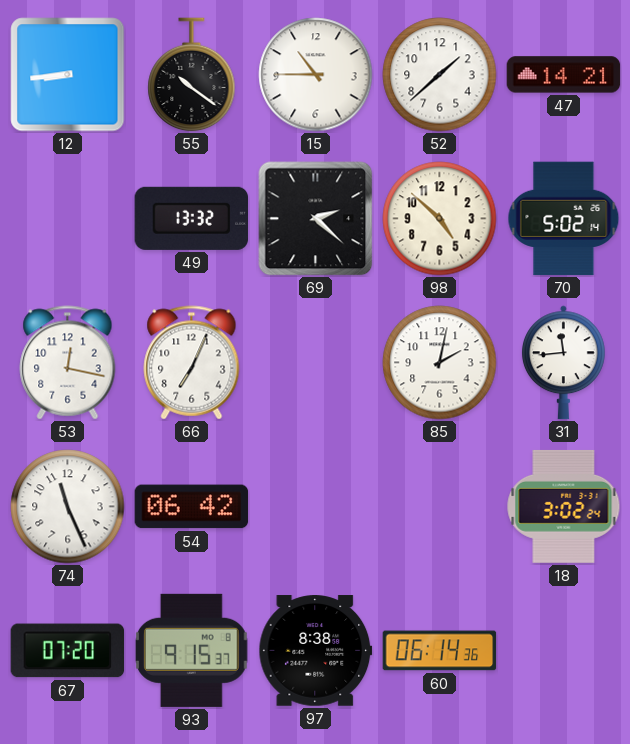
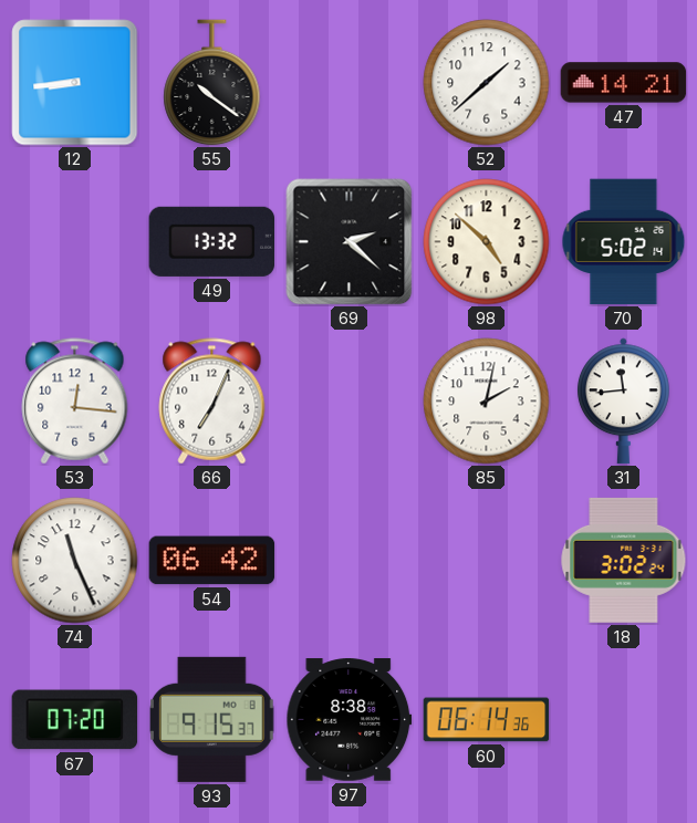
15: 10:45 -> none (316, 75)
53: 12:17 -> 12:16 (75, 402)
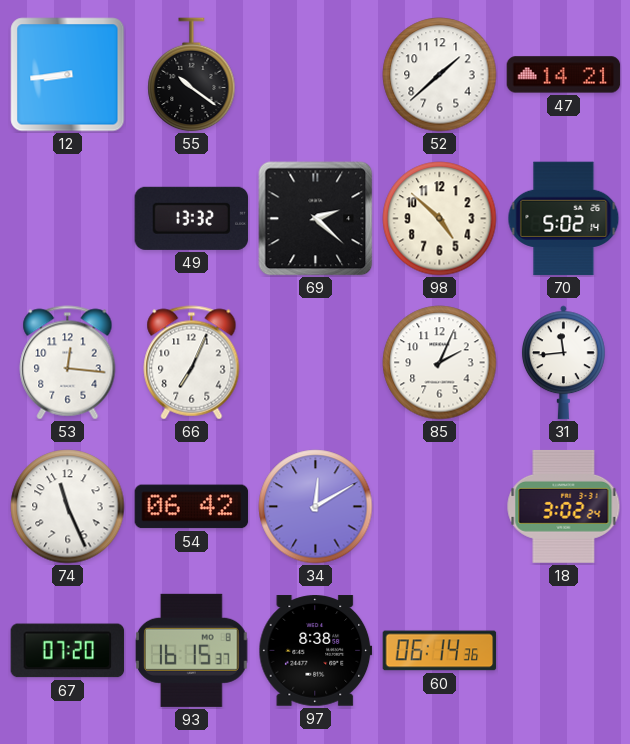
85: 2:02 -> 2:04 (440, 363)
34: none -> 12:10 (316, 507)
93: 9:15 -> 16:15 (192, 650)
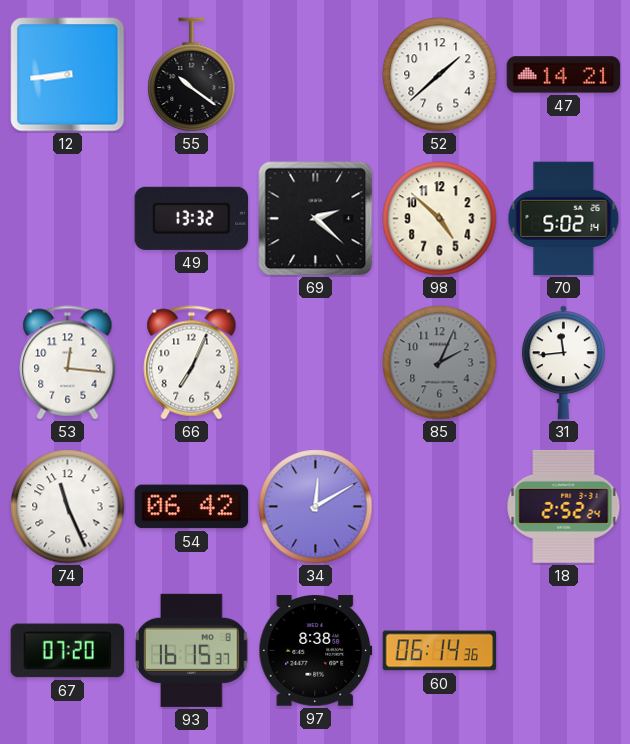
85 dial: white -> grey (440, 363)
18: 3:02 -> 2:52 (564, 506)
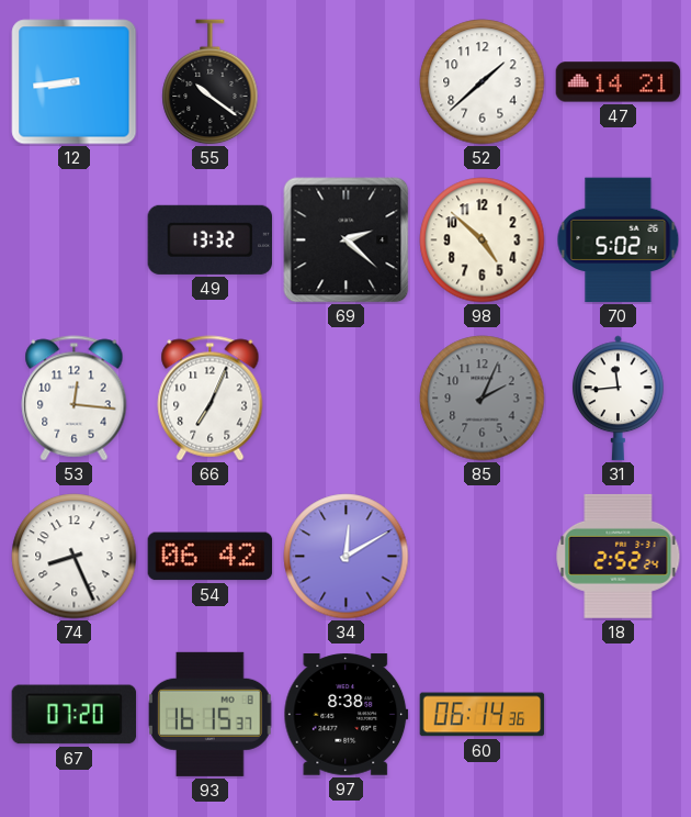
74: 11:26 -> 8:26 (75, 557)
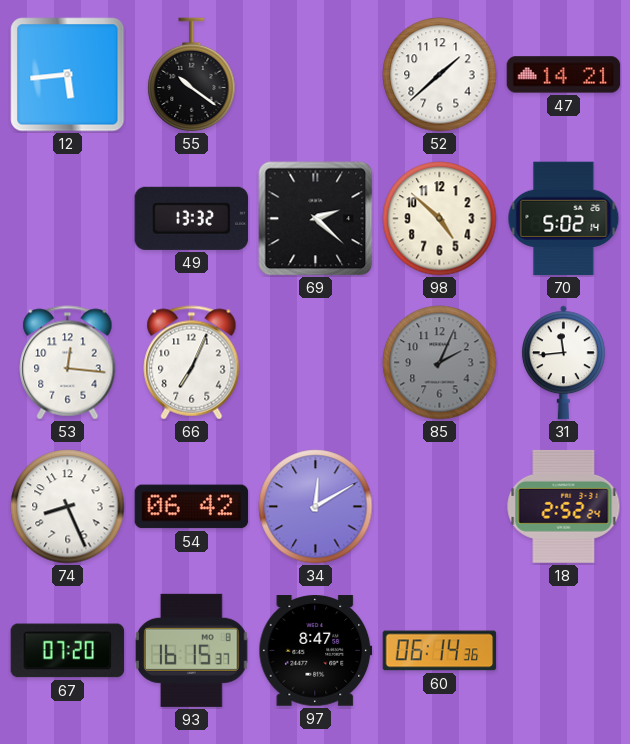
12: 8:44 -> 5:44 (68, 75)
97: 8:38 -> 8:47 (316, 651)
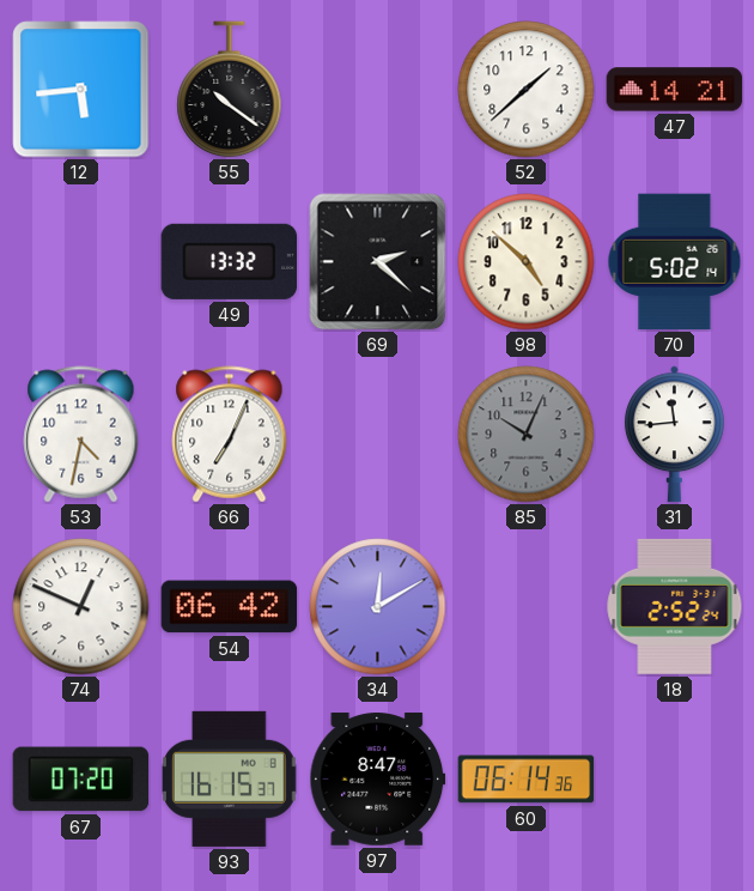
53: 12:16 -> 4:32 (81, 435)
85: 2:04 -> 10:04 (527, 435)
74: 8:26 -> 12:49 (81, 607)
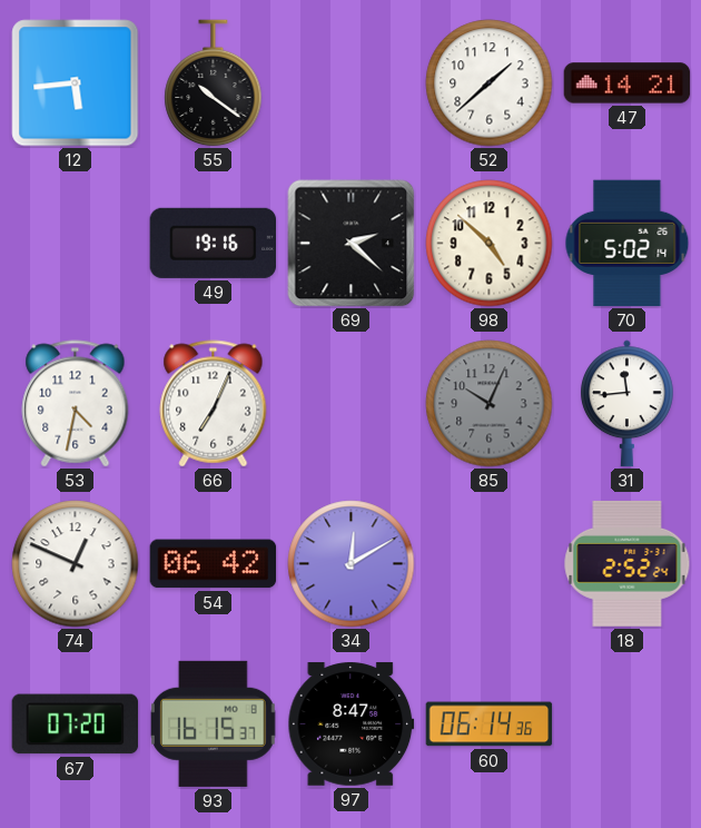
49: 13:32 -> 19:16 (214, 243)
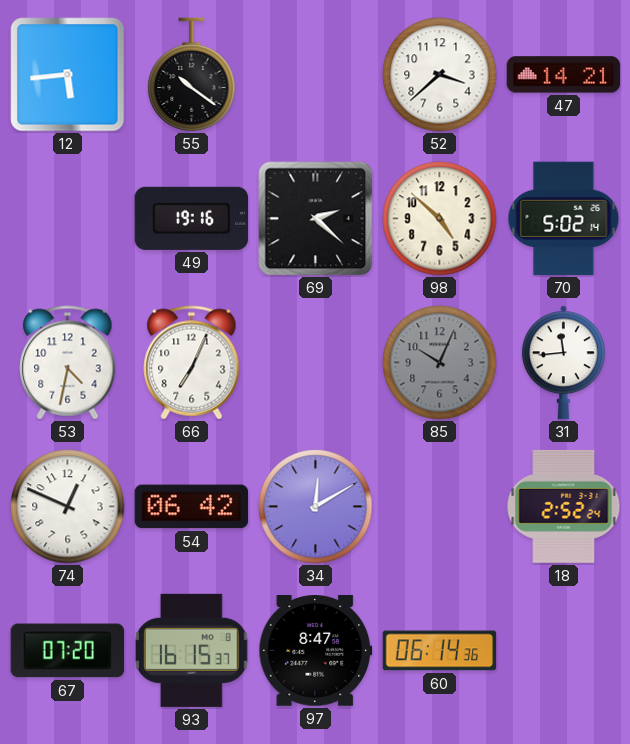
52: 1:38 -> 3:38 (440, 75)
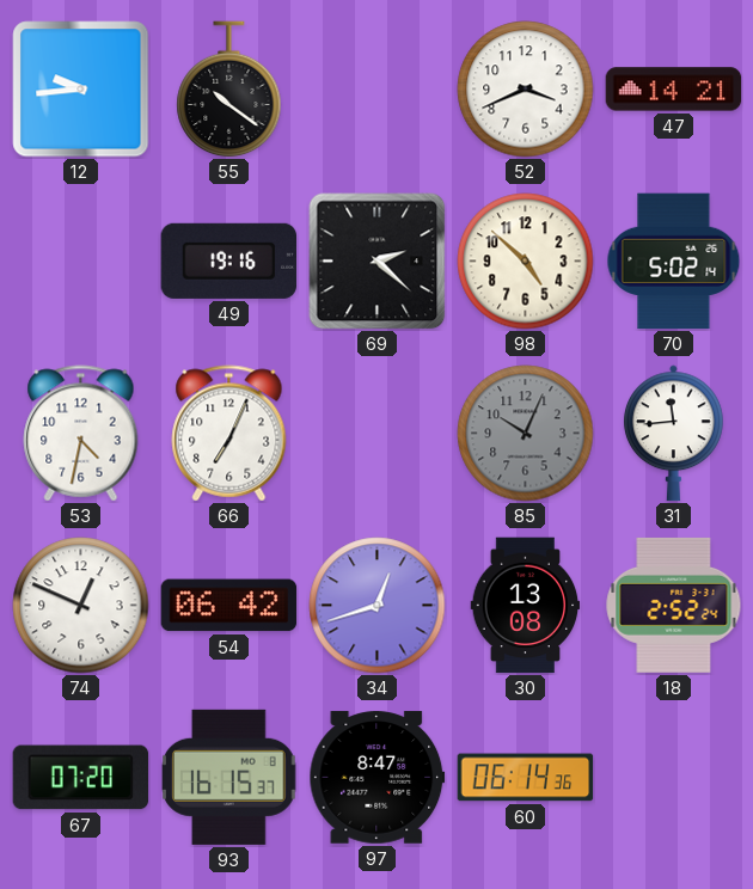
12: 5:44 -> 9:44 (81, 90)
52: 3:38 -> 3:41 (526, 90)
34: 12:10 -> 12:42 (378, 606)
30: none -> 13:08 (526, 606)
